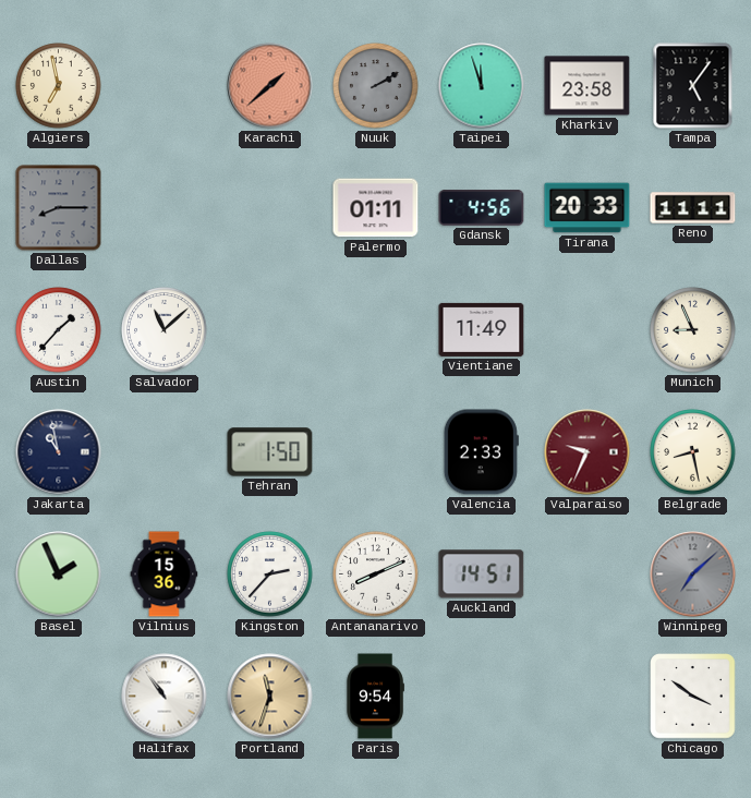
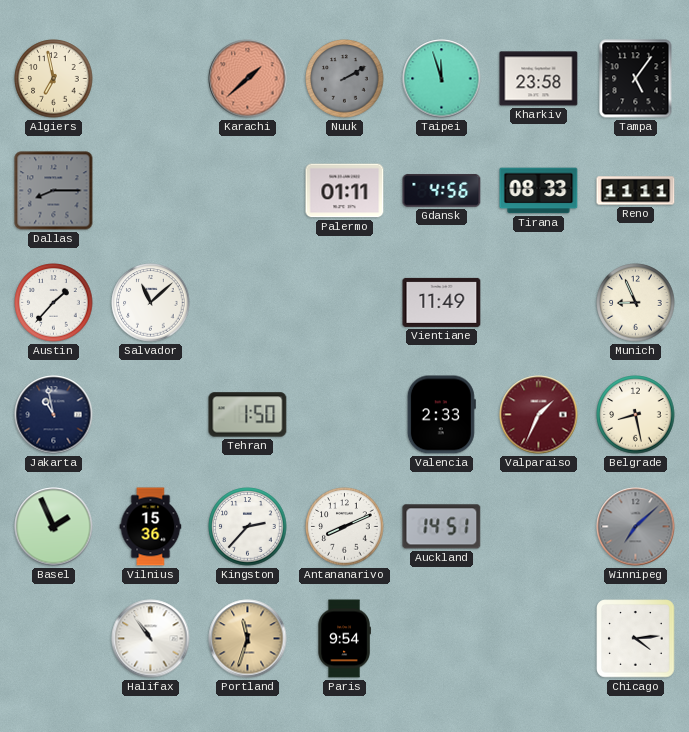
Tirana: 20:33 -> 08:33 (539, 191)
Valparaiso: 9:34 -> 1:34 (539, 415)
Chicago: 3:51 -> 4:14 (636, 639)
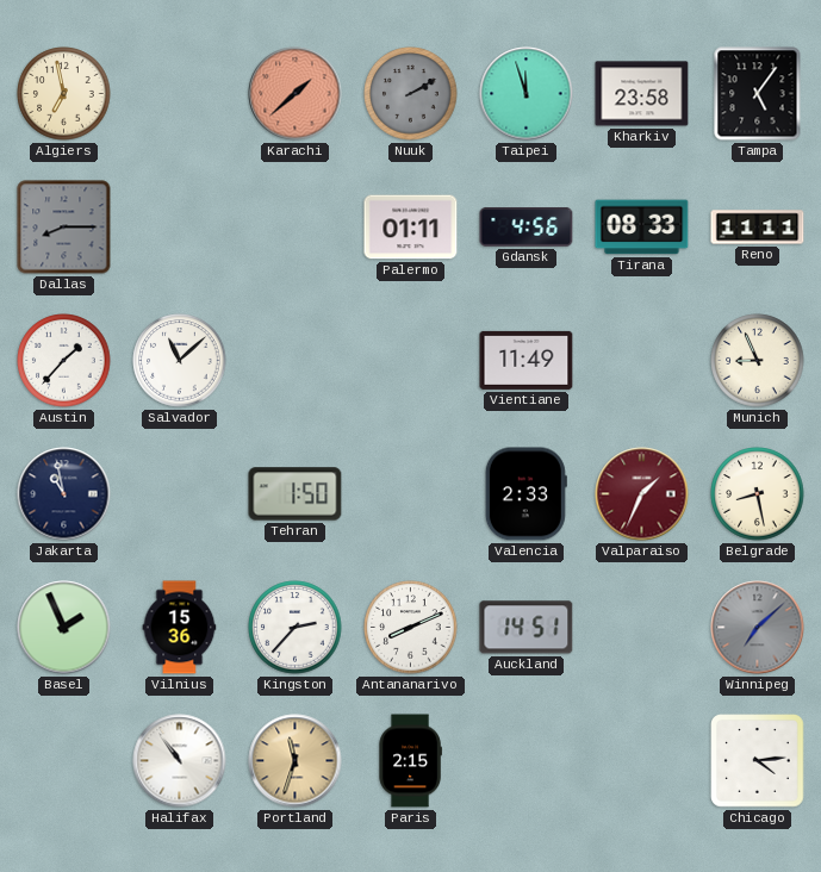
Paris: 9:54 -> 2:15 (410, 761)
